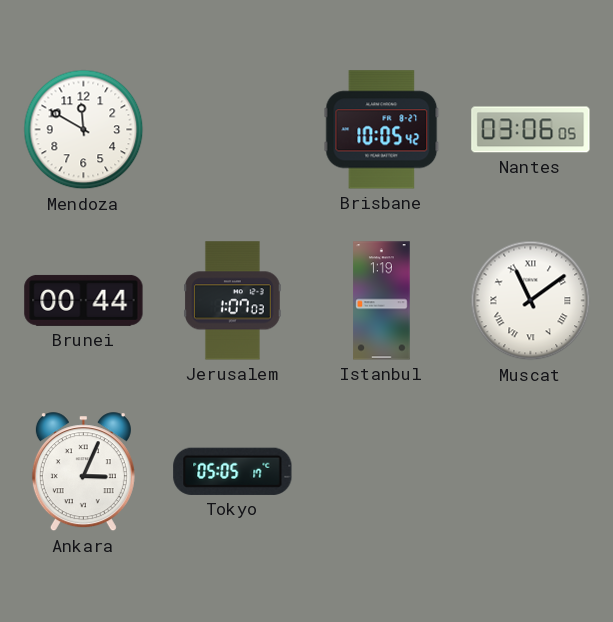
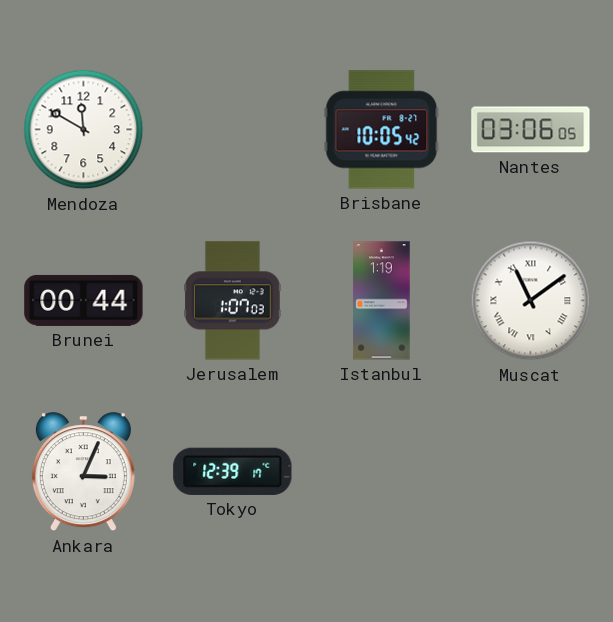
Tokyo: 05:05 -> 12:39 (233, 471)
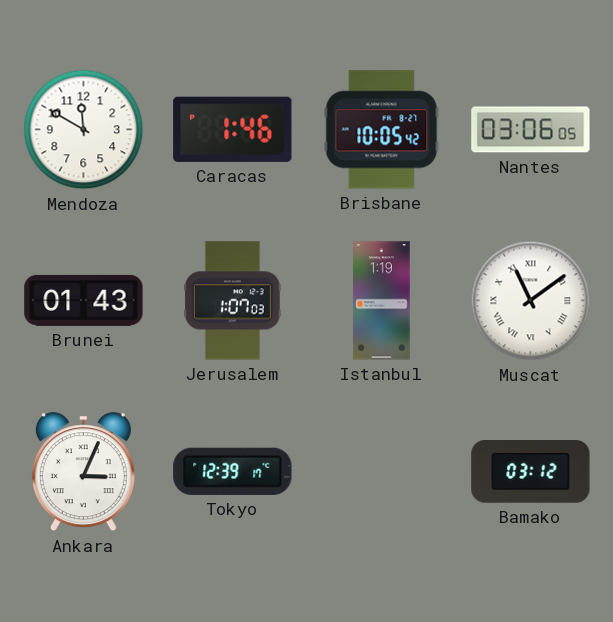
Caracas: none -> 1:46 (233, 129)
Brunei: 00:44 -> 01:43 (84, 300)
Bamako: none -> 03:12 (531, 472)
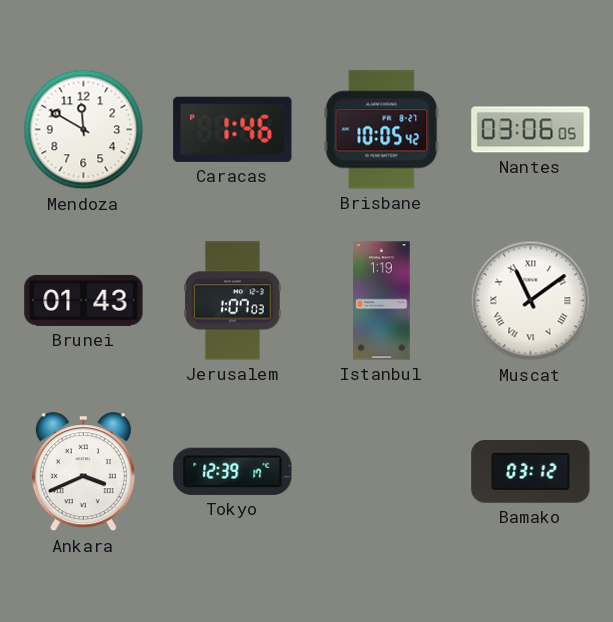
Ankara: 3:04 -> 3:41 (83, 472)
